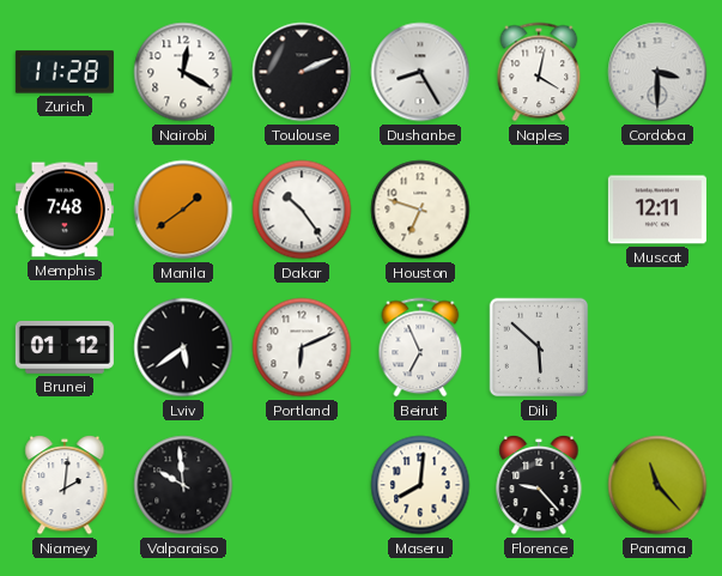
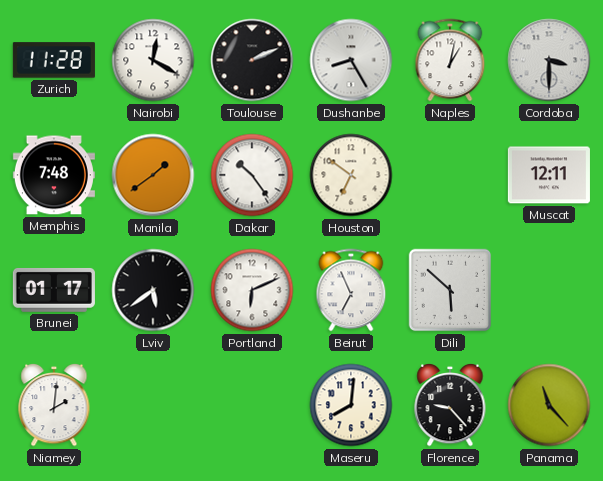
Naples: 4:02 -> 1:02 (450, 60)
Houston: 6:48 -> 6:51 (351, 175)
Brunei: 01:12 -> 01:17 (54, 290)
Valparaiso: 9:59 -> none (183, 485)
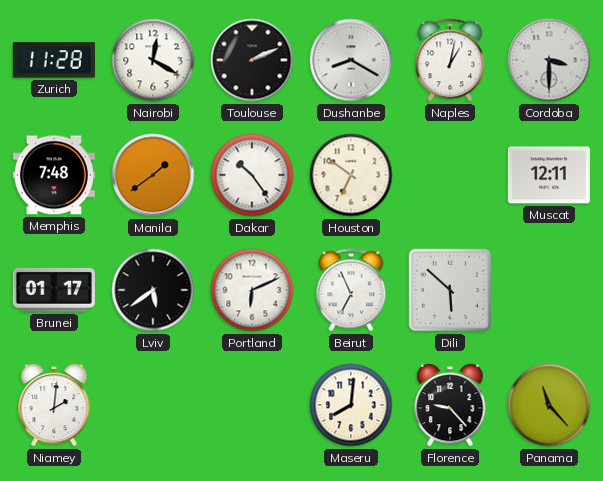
Dushanbe: 8:25 -> 8:20 (351, 60)
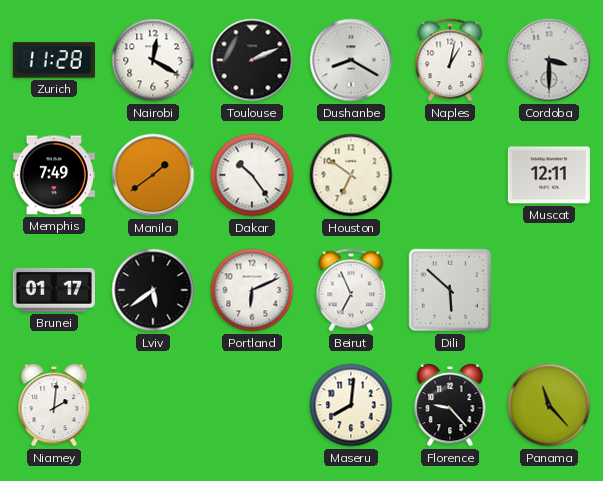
Memphis: 7:48 -> 7:49 (54, 175)
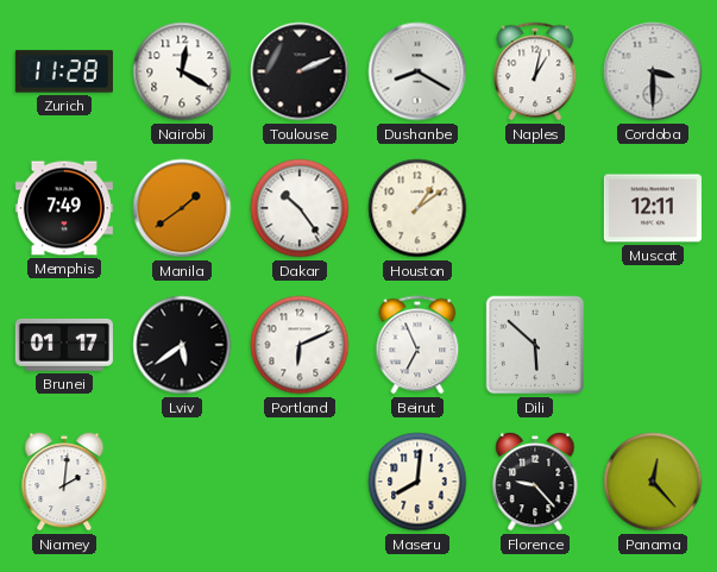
Houston: 6:51 -> 1:09 (417, 208)
Panama: 11:23 -> 12:23 (653, 482)
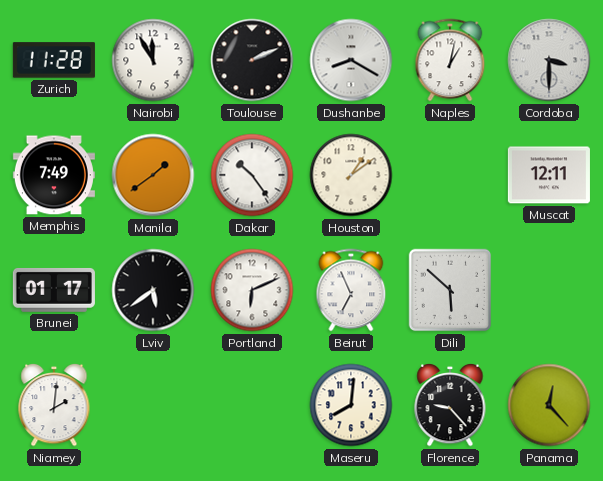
Nairobi: 12:20 -> 11:55 (153, 60)
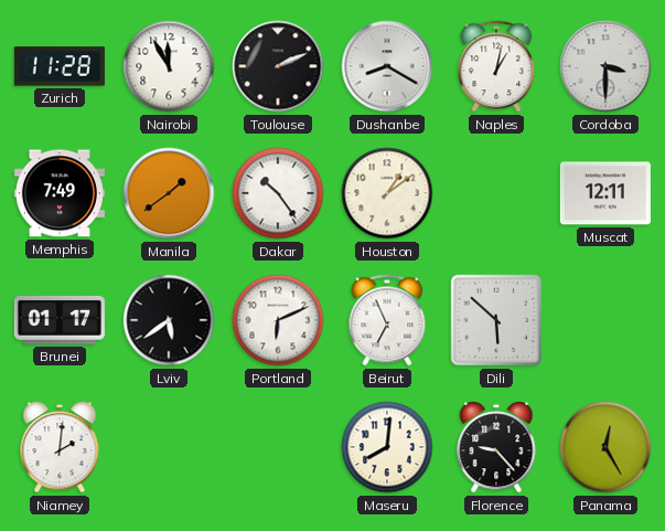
Panama: 12:23 -> 12:25 (605, 447)
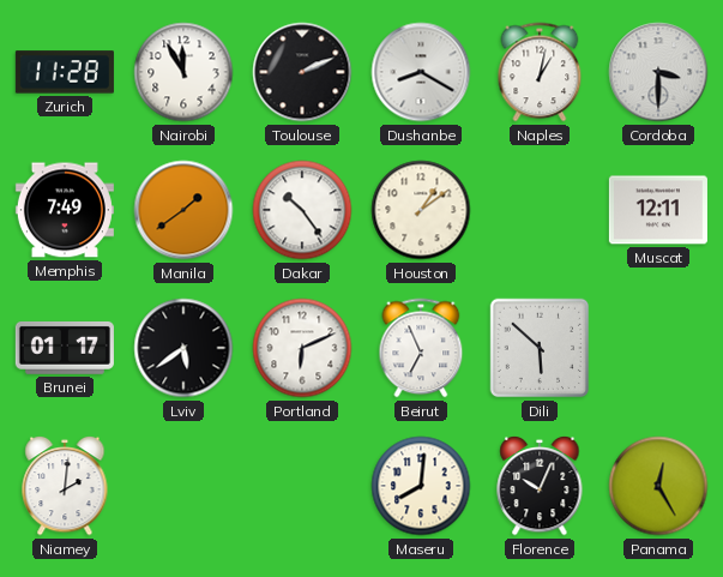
Florence: 9:23 -> 10:04 (540, 486)
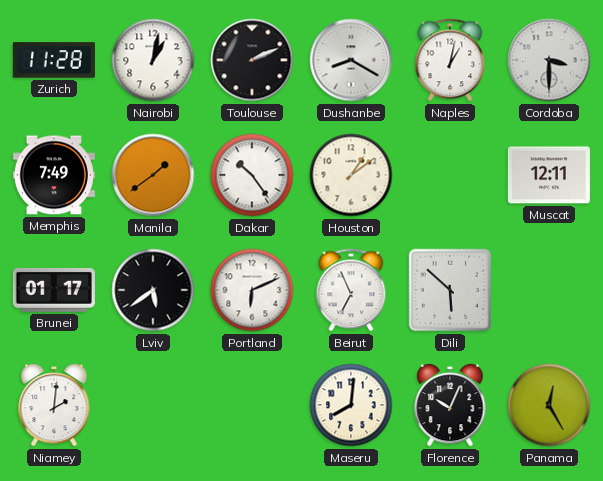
Nairobi: 11:55 -> 1:02 (153, 60)
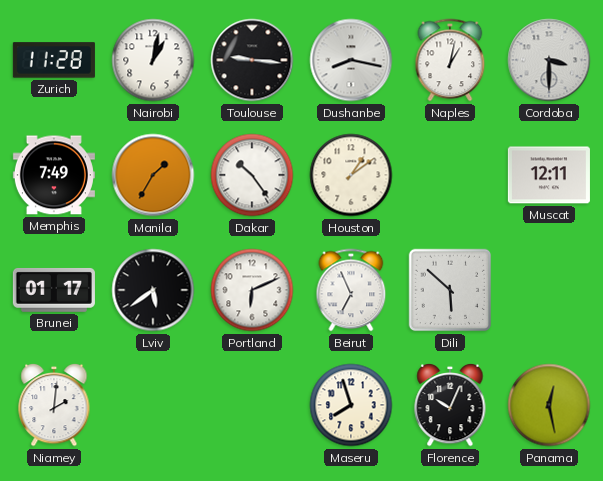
Toulouse: 2:11 -> 9:16 (252, 60)
Dushanbe: 8:20 -> 8:17 (351, 60)
Manila: 1:39 -> 1:35 (153, 175)
Maseru: 8:01 -> 7:57 (351, 405)
Panama: 12:25 -> 12:28 (549, 405)
